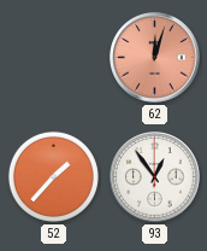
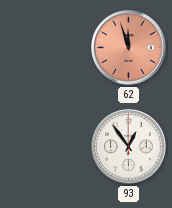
62: 12:03 -> 11:57 (129, 48)
52: 1:37 -> none (53, 176)
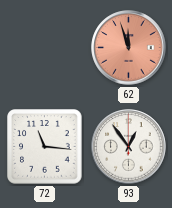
72: none -> 11:16 (45, 147)
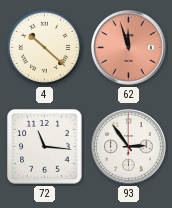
4: none -> 10:22 (44, 47)
93: 12:54 -> 2:54 (129, 147)
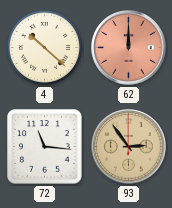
62: 11:57 -> 12:00 (129, 48)
93 dial: white -> champagne (129, 147)
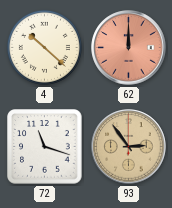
72: 11:16 -> 11:18 (45, 147)
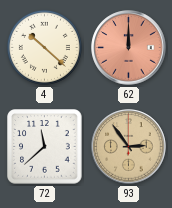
72: 11:18 -> 11:38 (45, 147)
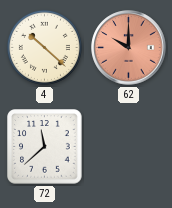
62: 12:00 -> 10:00 (129, 48)
93: 2:54 -> none (129, 147)
